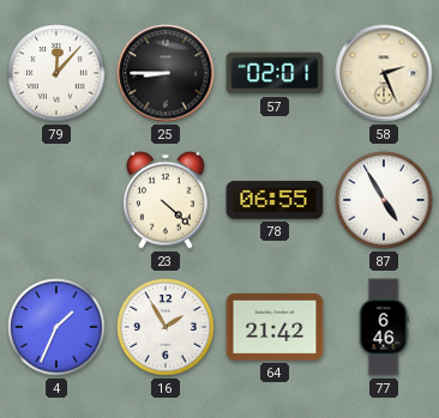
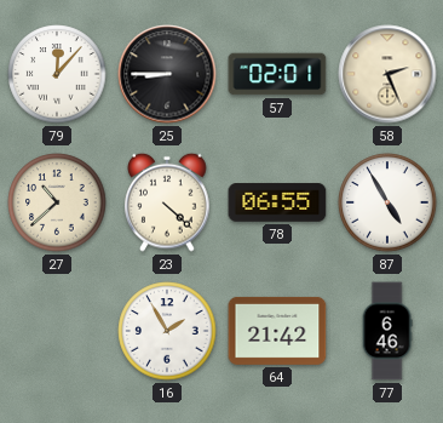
27: none -> 10:38 (57, 202)
4: 1:34 -> none (56, 327)
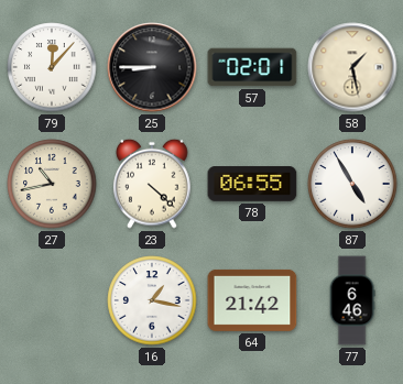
58: 2:26 -> 1:28 (352, 67)
27: 10:38 -> 10:43 (52, 184)
16: 1:55 -> 1:17 (152, 300)
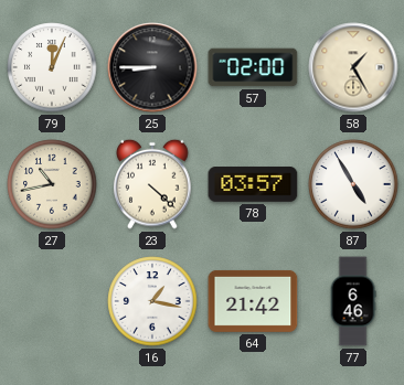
79: 12:07 -> 12:04 (52, 67)
57: 02:01 -> 02:00 (253, 67)
58: 1:28 -> 1:25 (353, 67)
78: 06:55 -> 03:57 (253, 184)
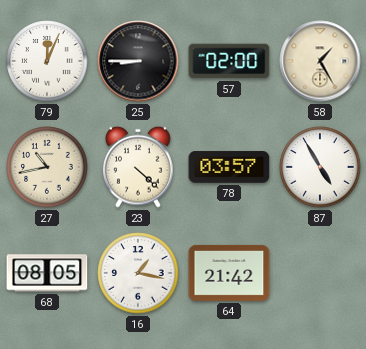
68: none -> 08:05 (47, 273)
77: 6:46 -> none (353, 301)
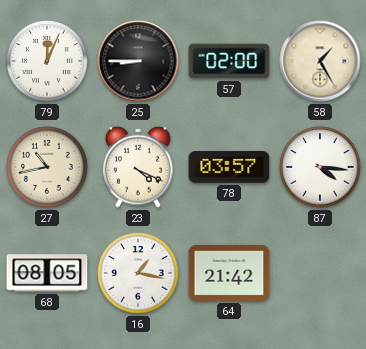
23: 4:22 -> 4:19 (138, 167)
87: 4:55 -> 4:16 (320, 167)
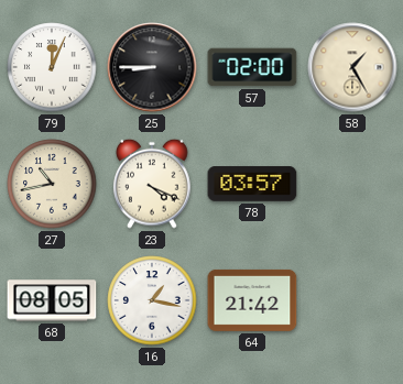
87: 4:16 -> none (320, 167)
